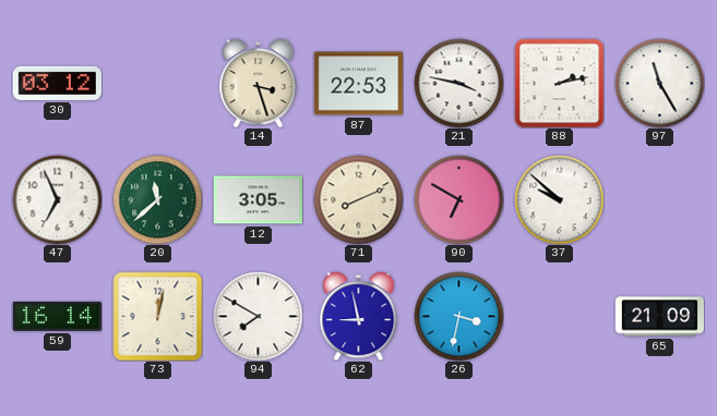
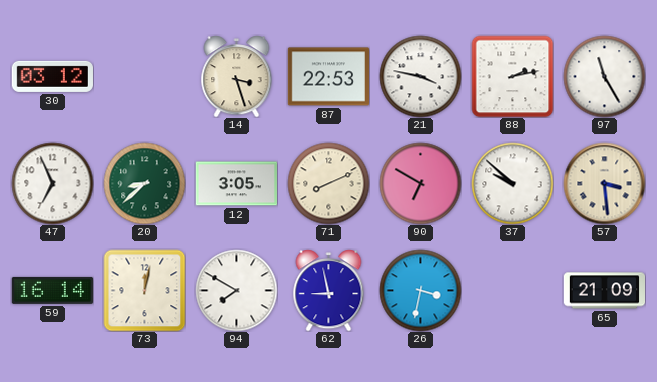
20: 11:38 -> 8:38 (144, 183)
57: none -> 3:29 (604, 183)
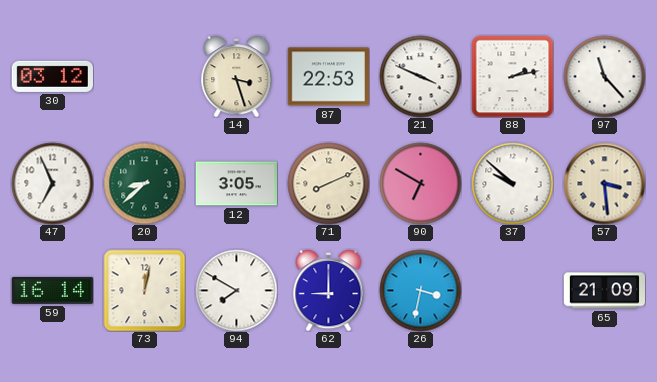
21: 3:47 -> 3:49 (420, 76)
97: 11:25 -> 11:23 (604, 76)
62: 8:58 -> 9:00 (329, 290)
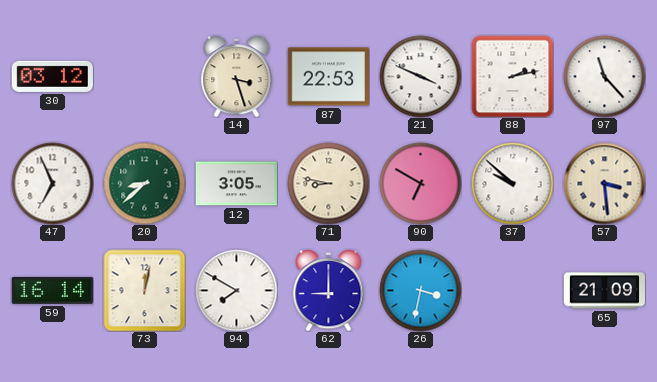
71: 8:11 -> 8:47 (328, 183)
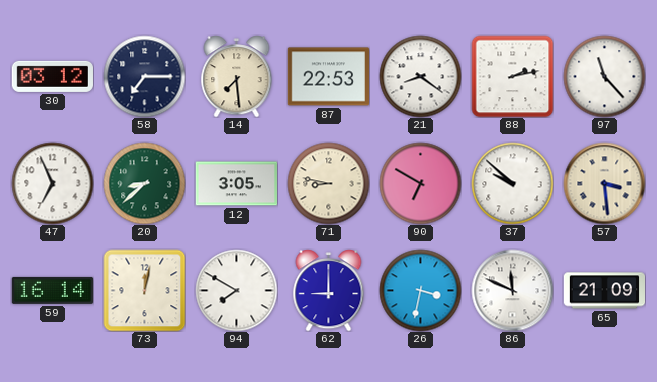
58: none -> 7:15 (144, 76)
14: 3:27 -> 7:29 (237, 76)
21: 3:49 -> 8:21 (420, 76)
86: none -> 11:49 (512, 290)
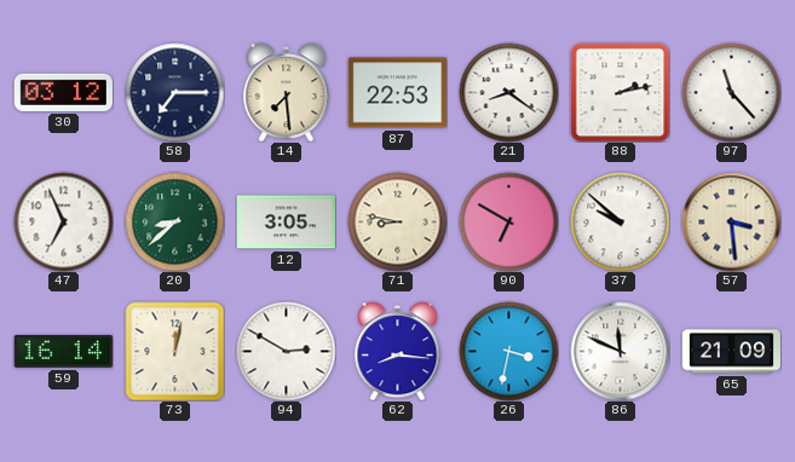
94: 7:50 -> 2:50 (286, 351)
62: 9:00 -> 8:16 (398, 351)
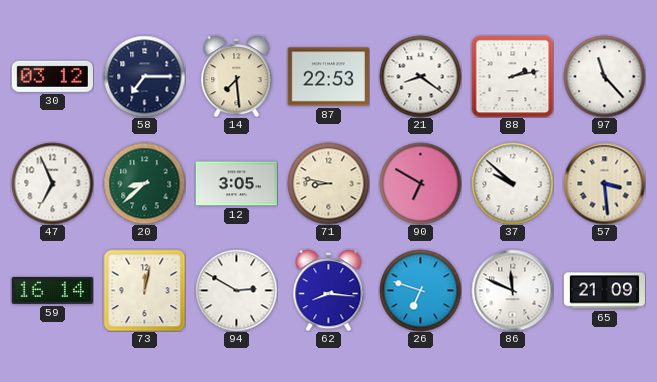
26: 3:32 -> 6:48 (420, 290)
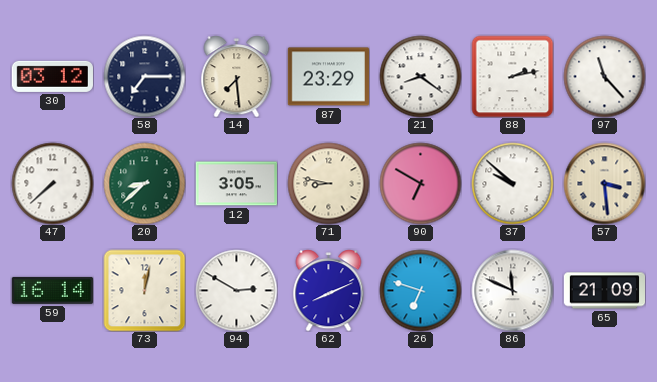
87: 22:53 -> 23:29 (328, 77)
47: 6:56 -> 7:38 (52, 183)
62: 8:16 -> 8:11 (329, 290)
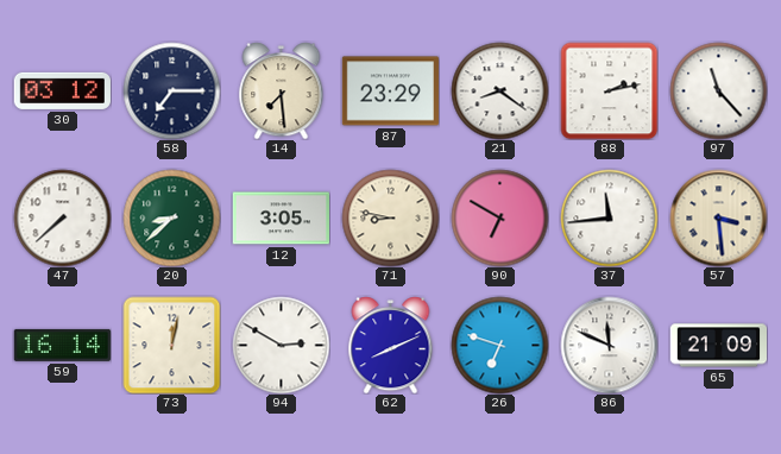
37: 9:52 -> 11:44 (609, 217)
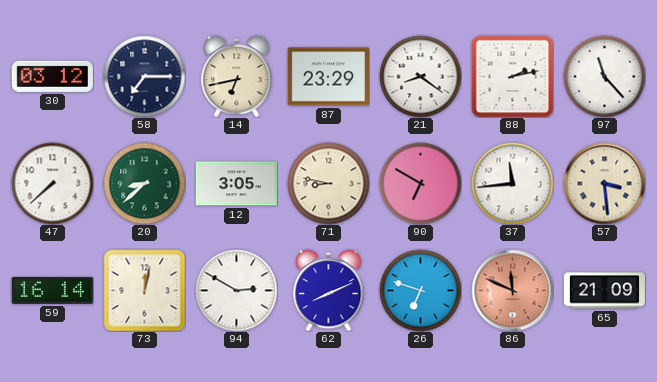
14: 7:29 -> 6:43 (237, 76)
86 dial: white -> salmon (512, 290)
